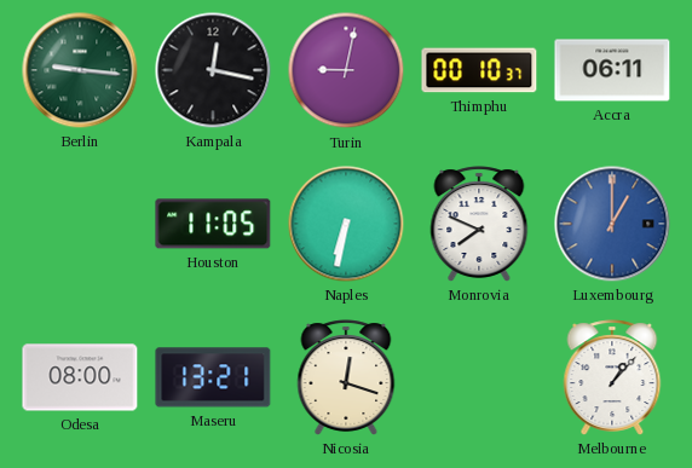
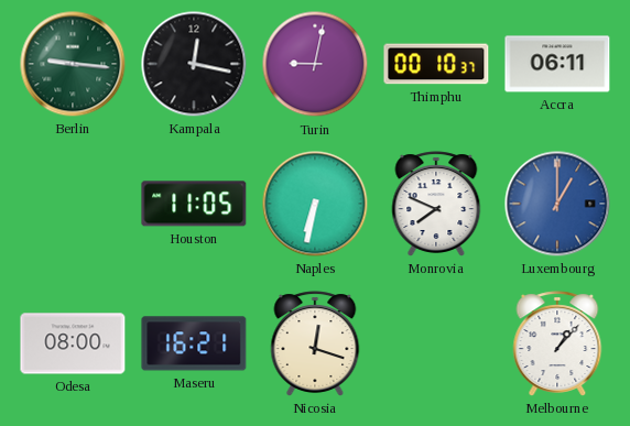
Maseru: 13:21 -> 16:21 (194, 343)
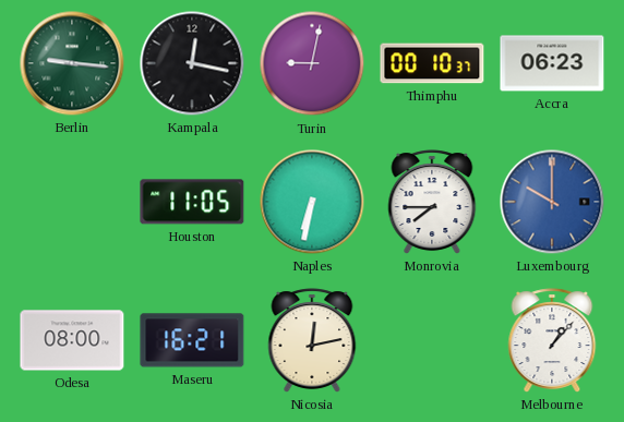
Accra: 06:11 -> 06:23 (552, 63)
Monrovia: 7:49 -> 7:45 (432, 202)
Luxembourg: 1:00 -> 10:00 (552, 202)
Nicosia: 12:18 -> 12:13 (312, 340)
